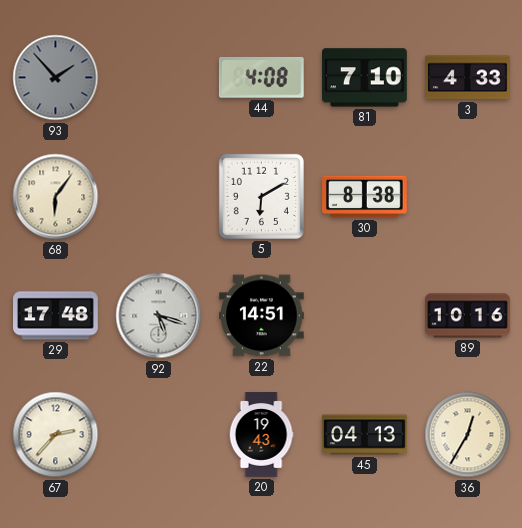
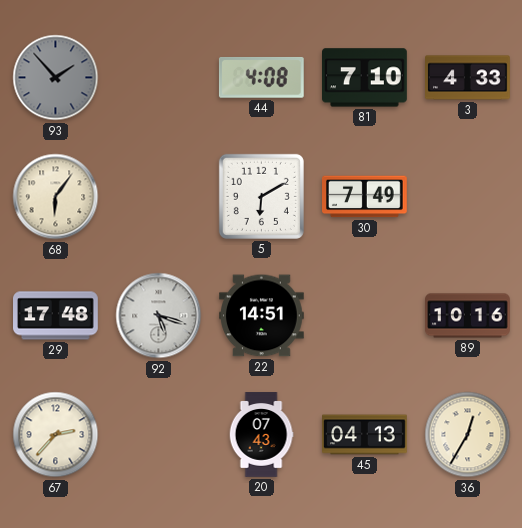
30: 8:38 -> 7:49 (365, 197)
20: 19:43 -> 07:43 (261, 435)
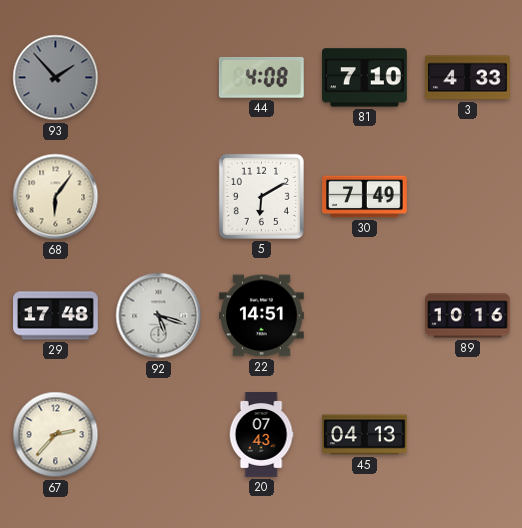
36: 12:35 -> none (468, 435)
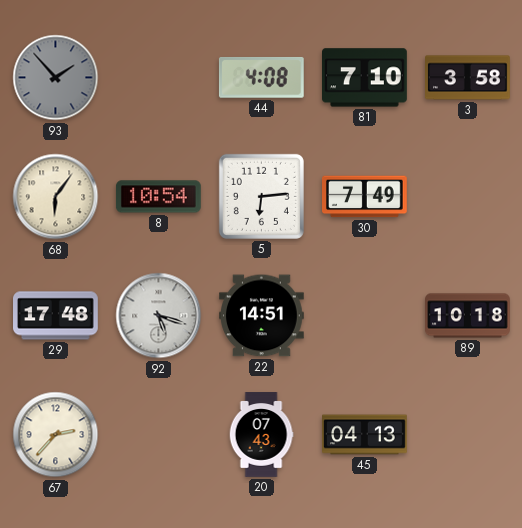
3: 4:33 -> 3:58 (468, 78)
8: none -> 10:54 (159, 197)
5: 6:10 -> 6:14 (261, 196)
89: 10:16 -> 10:18 (468, 316)
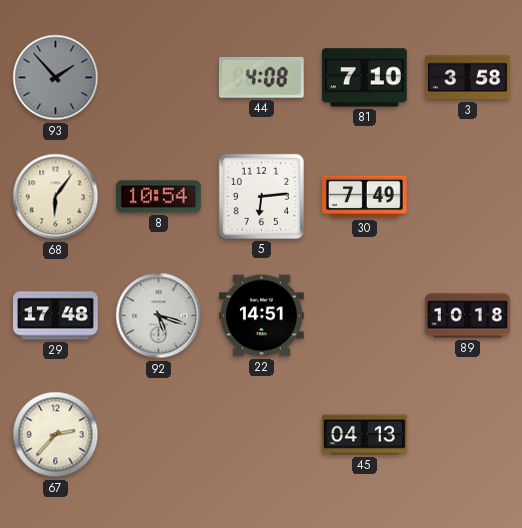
20: 07:43 -> none (261, 435)
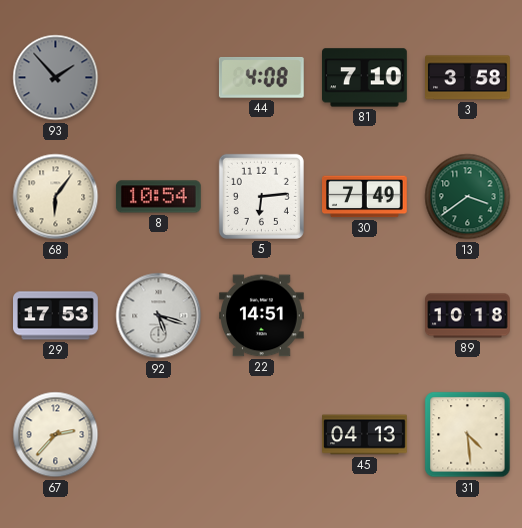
13: none -> 3:39 (468, 197)
29: 17:48 -> 17:53 (56, 316)
31: none -> 4:29 (468, 435)
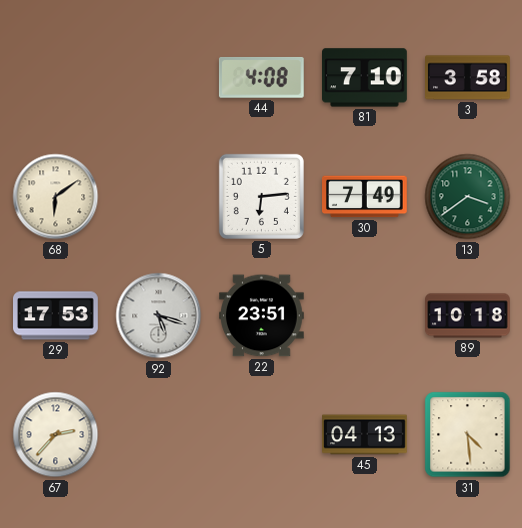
93: 1:53 -> none (56, 78)
68: 6:06 -> 6:09 (56, 197)
8: 10:54 -> none (159, 197)
22: 14:51 -> 23:51 (262, 316)
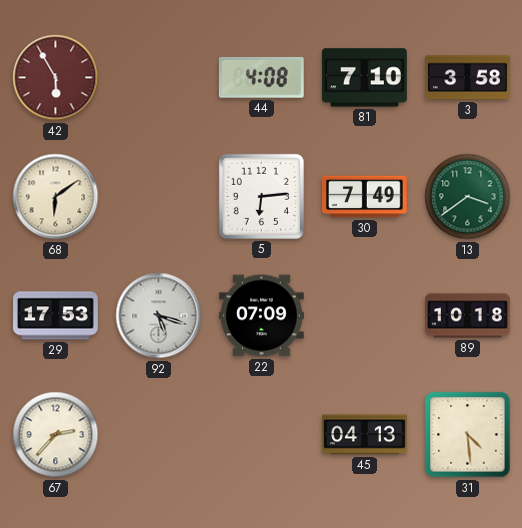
42: none -> 5:55 (56, 78)
22: 23:51 -> 07:09 (262, 316)
